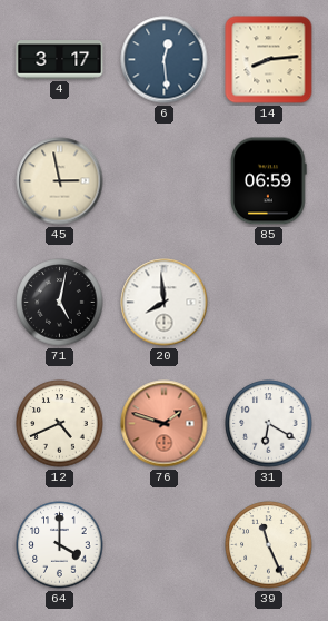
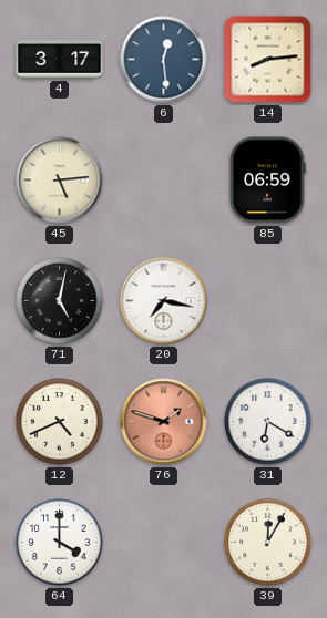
45: 2:58 -> 5:14 (60, 181)
20: 7:59 -> 7:17 (164, 301)
39: 11:26 -> 12:05 (268, 543)
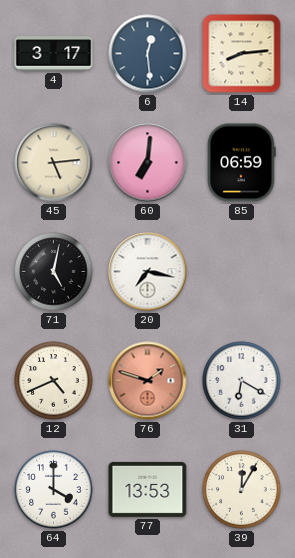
60: none -> 7:01 (148, 163)
77: none -> 13:53 (148, 489)
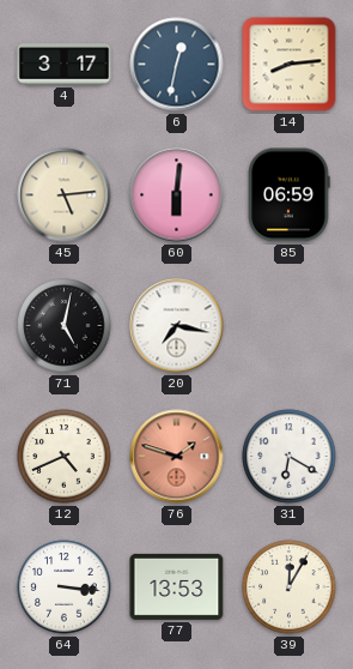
6: 12:29 -> 12:32 (177, 65)
60: 7:01 -> 6:01 (177, 195)
64: 4:00 -> 3:16 (65, 587)
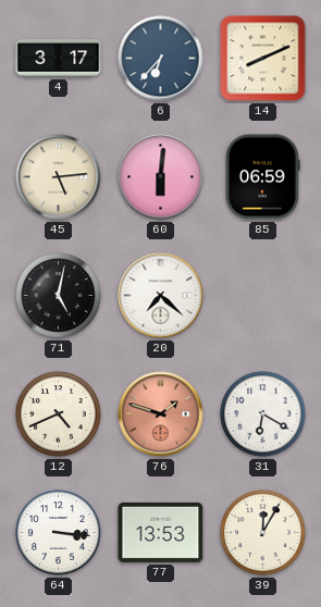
6: 12:32 -> 6:37 (161, 59)
14: 8:14 -> 8:11 (263, 59)
20: 7:17 -> 7:22 (161, 296)
